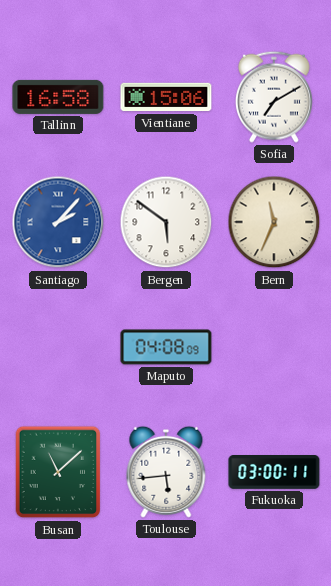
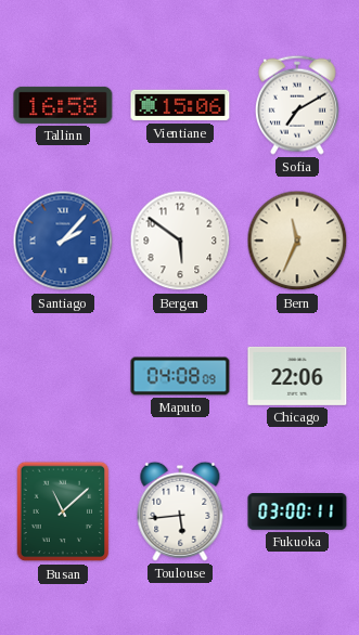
Chicago: none -> 22:06 (297, 376)
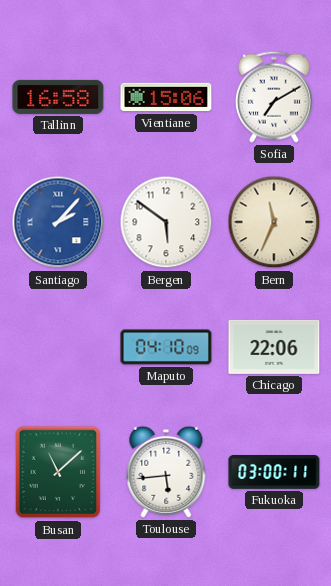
Maputo: 04:08 -> 04:10 (166, 347)
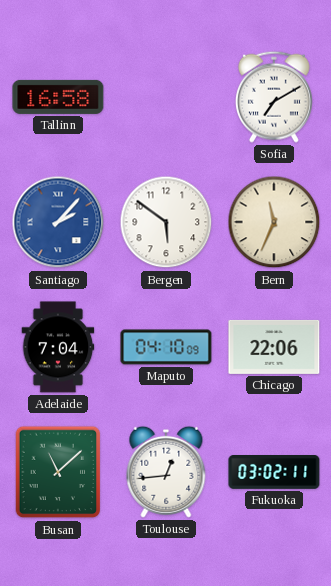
Vientiane: 15:06 -> none (166, 97)
Adelaide: none -> 7:04 (58, 347)
Toulouse: 5:44 -> 12:44 (166, 472)
Fukuoka: 03:00 -> 03:02 (274, 473)
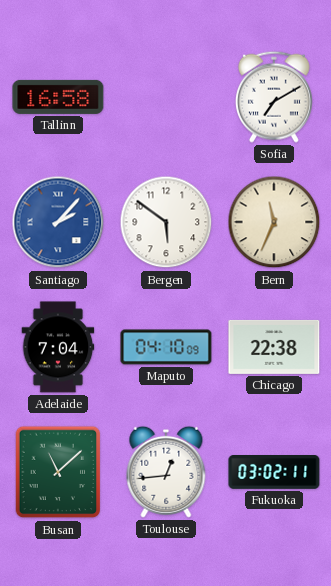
Chicago: 22:06 -> 22:38 (274, 347)
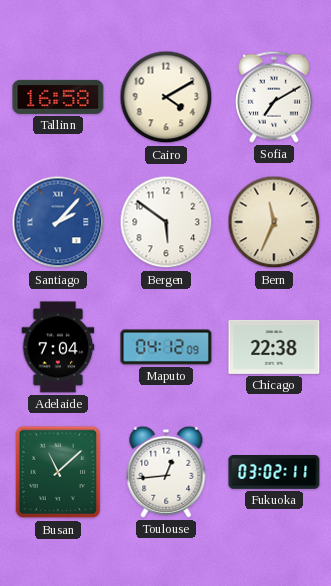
Cairo: none -> 4:10 (166, 97)
Maputo: 04:10 -> 04:12 (166, 347)
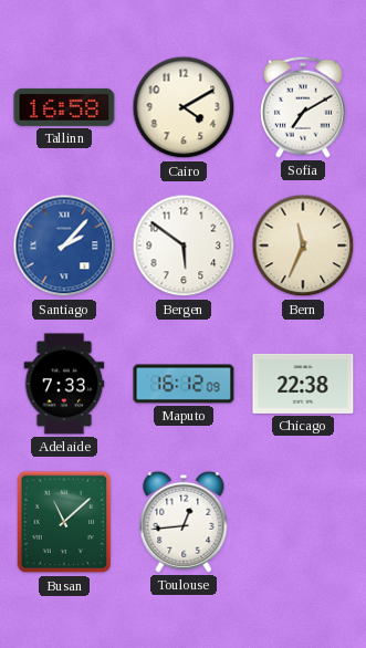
Adelaide: 7:04 -> 7:33 (64, 384)
Maputo: 04:12 -> 16:12 (184, 384)
Fukuoka: 03:02 -> none (274, 473)
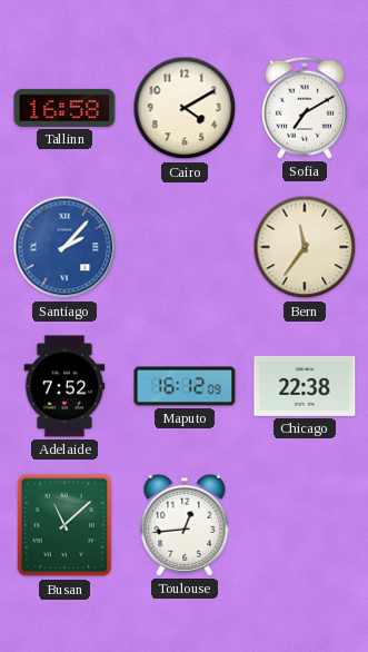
Bergen: 5:51 -> none (184, 245)
Bern: 11:34 -> 11:36 (305, 247)
Adelaide: 7:33 -> 7:52 (64, 386)
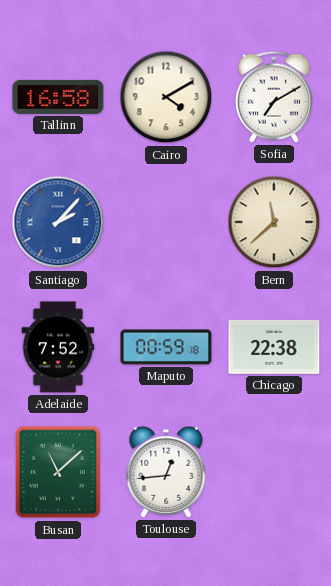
Bern: 11:36 -> 11:38 (274, 222)
Maputo: 16:12 -> 00:59 (166, 347)
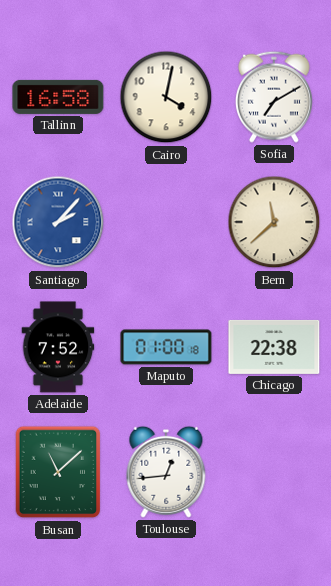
Cairo: 4:10 -> 4:02 (166, 97)
Maputo: 00:59 -> 01:00 (166, 347)
